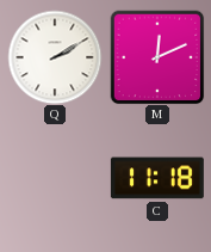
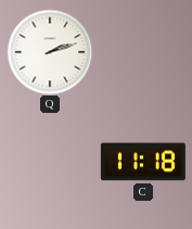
Q: 2:10 -> 2:12 (50, 52)
M: 12:11 -> none (157, 57)
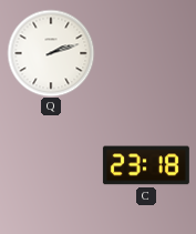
C: 11:18 -> 23:18 (146, 165)
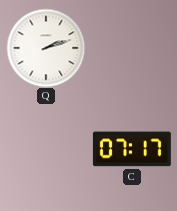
C: 23:18 -> 07:17 (132, 149)
